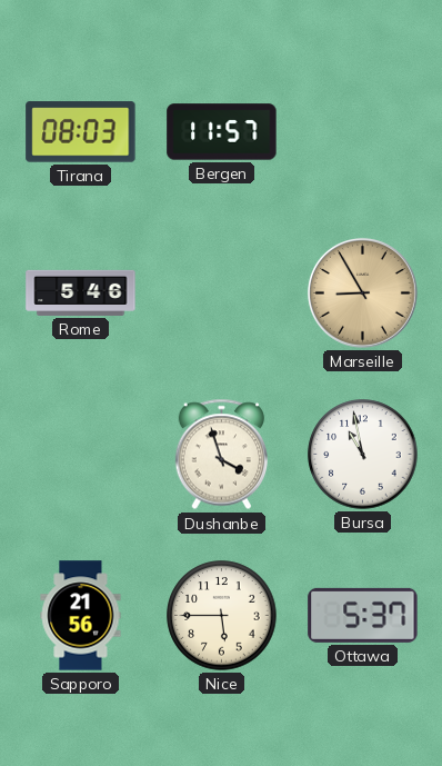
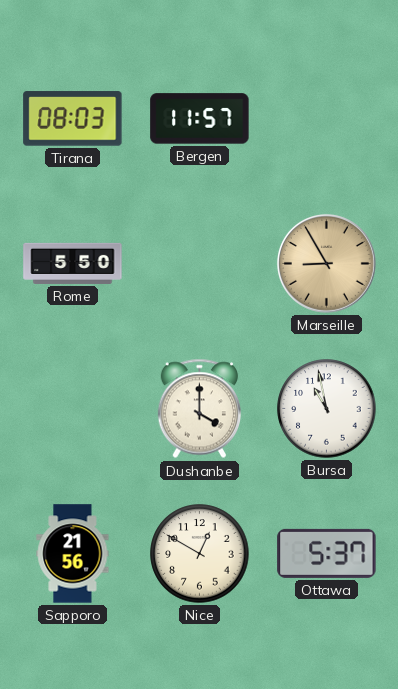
Rome: 5:46 -> 5:50 (73, 263)
Dushanbe: 3:57 -> 4:00 (200, 409)
Nice: 5:45 -> 12:50 (200, 554)
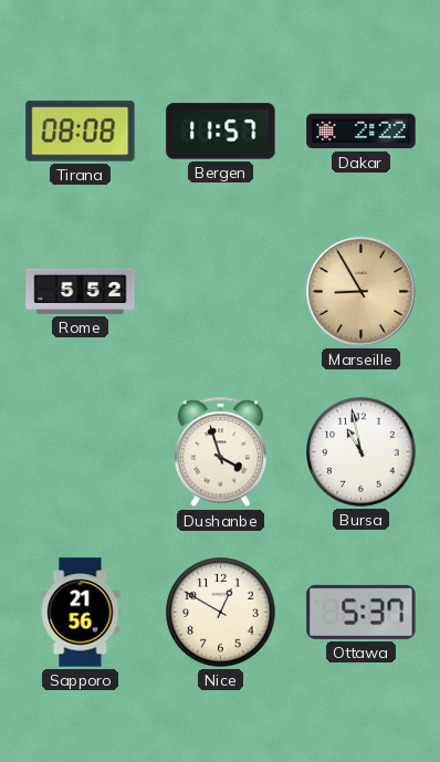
Tirana: 08:03 -> 08:08 (81, 132)
Dakar: none -> 2:22 (362, 132)
Rome: 5:50 -> 5:52 (81, 291)
Dushanbe: 4:00 -> 3:57 (221, 452)
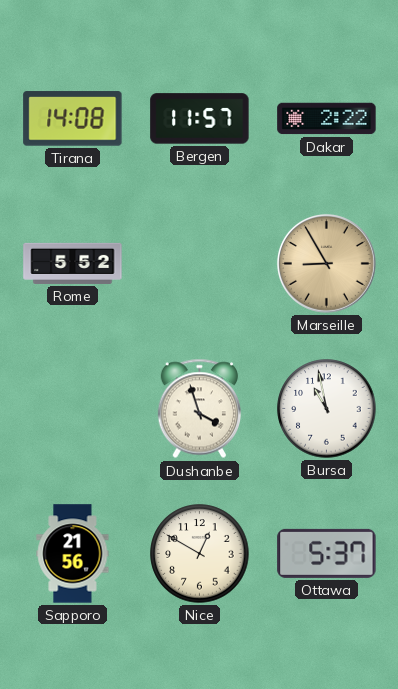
Tirana: 08:08 -> 14:08 (73, 119)
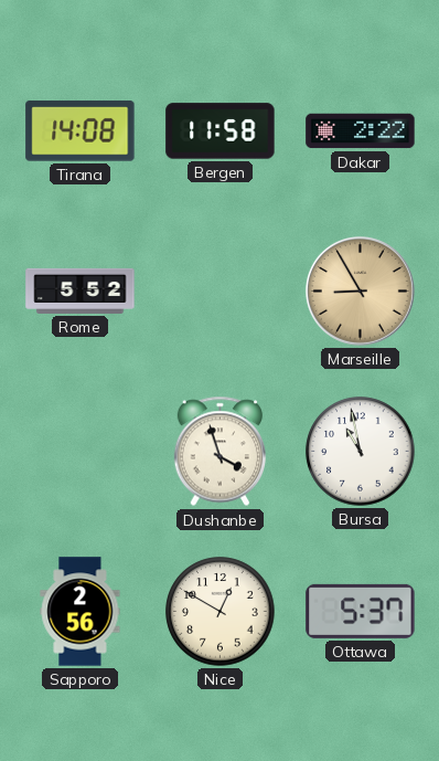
Bergen: 11:57 -> 11:58 (221, 131)
Sapporo: 21:56 -> 2:56 (81, 612)
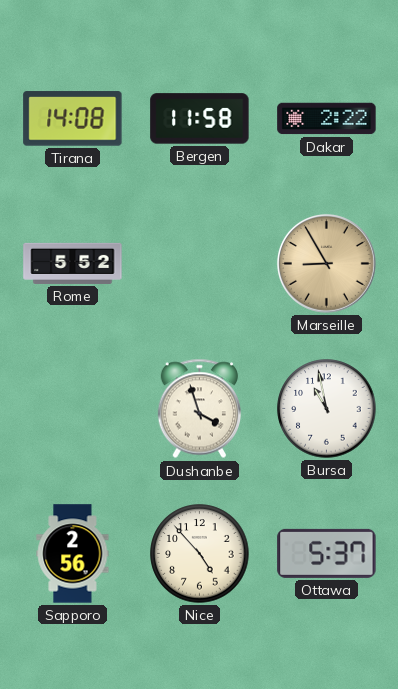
Nice: 12:50 -> 4:53 (200, 554)
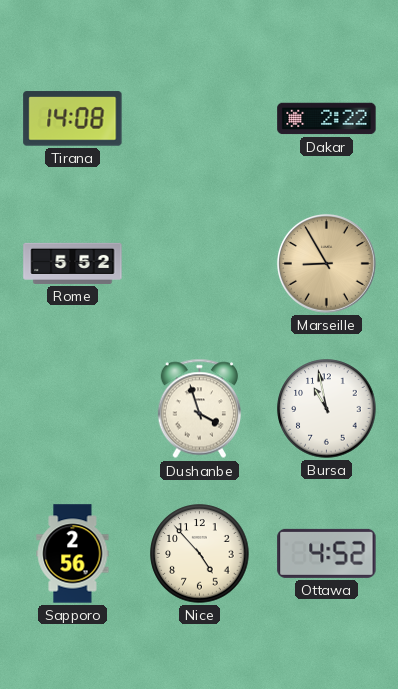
Bergen: 11:58 -> none (200, 119)
Ottawa: 5:37 -> 4:52 (327, 553)
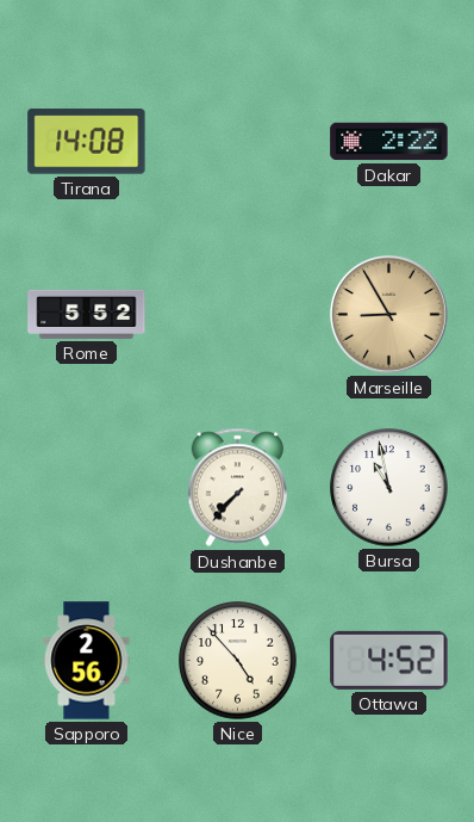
Dushanbe: 3:57 -> 7:37 (238, 488)
